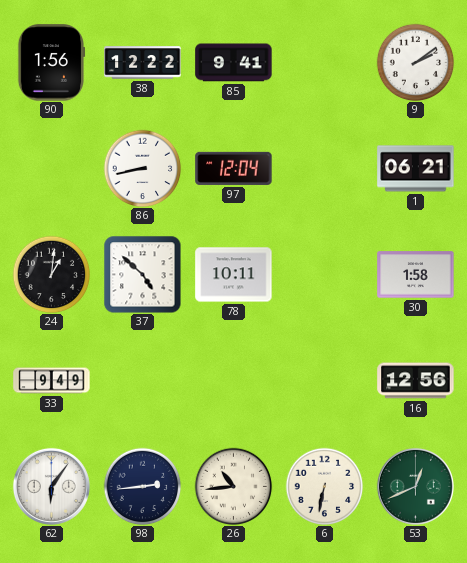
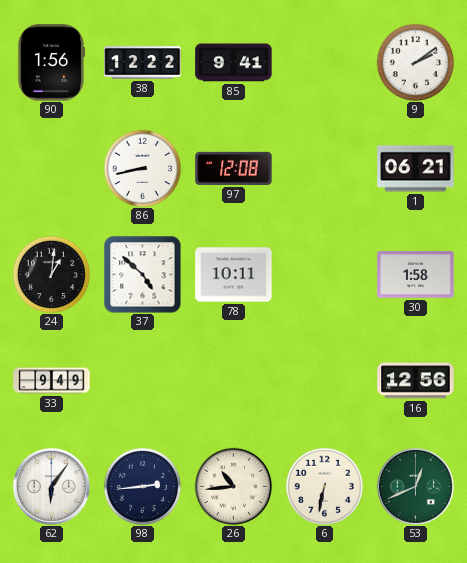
97: 12:04 -> 12:08 (234, 168)
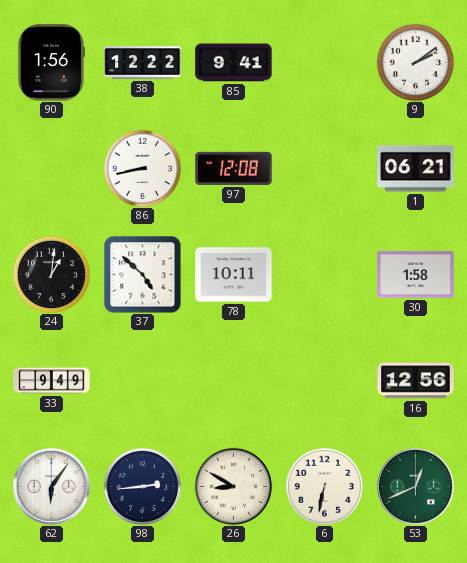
26: 10:44 -> 8:50 (233, 486)
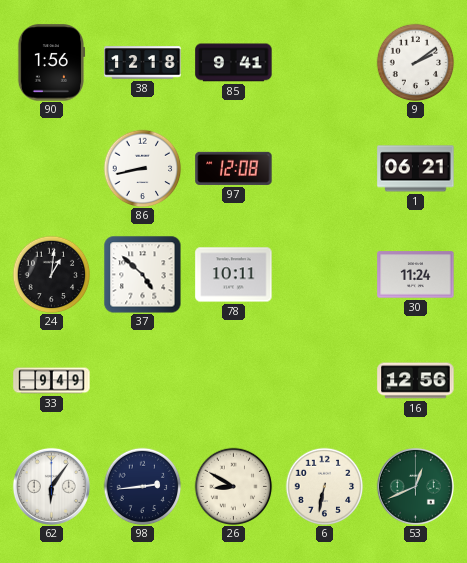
38: 12:22 -> 12:18 (143, 63)
30: 1:58 -> 11:24 (416, 275)
